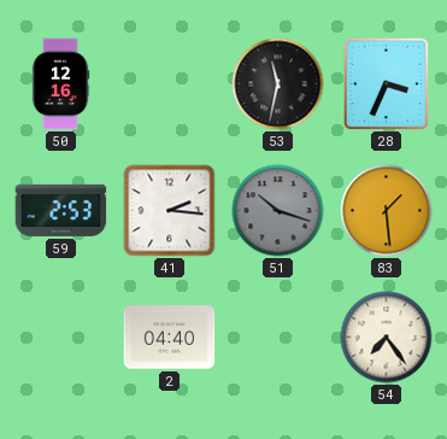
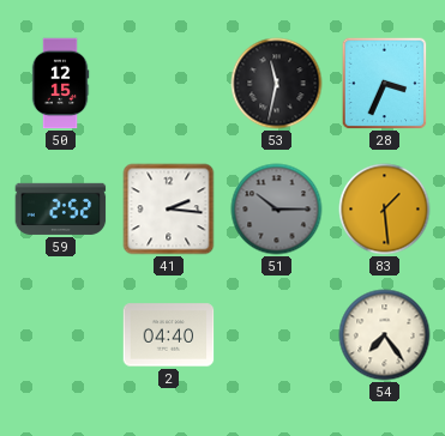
50: 12:16 -> 12:15 (60, 84)
59: 2:53 -> 2:52 (61, 208)
51: 10:18 -> 10:15 (277, 210)
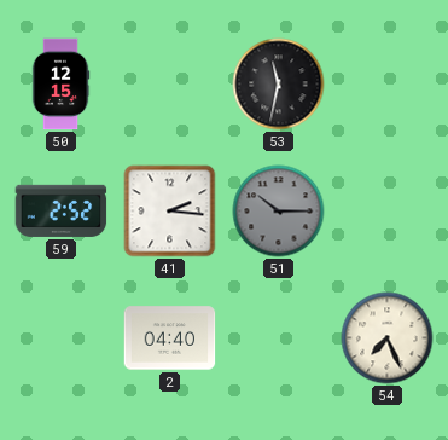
28: 3:34 -> none (385, 84)
83: 1:29 -> none (385, 210)
54: 7:24 -> 7:26 (388, 338)
